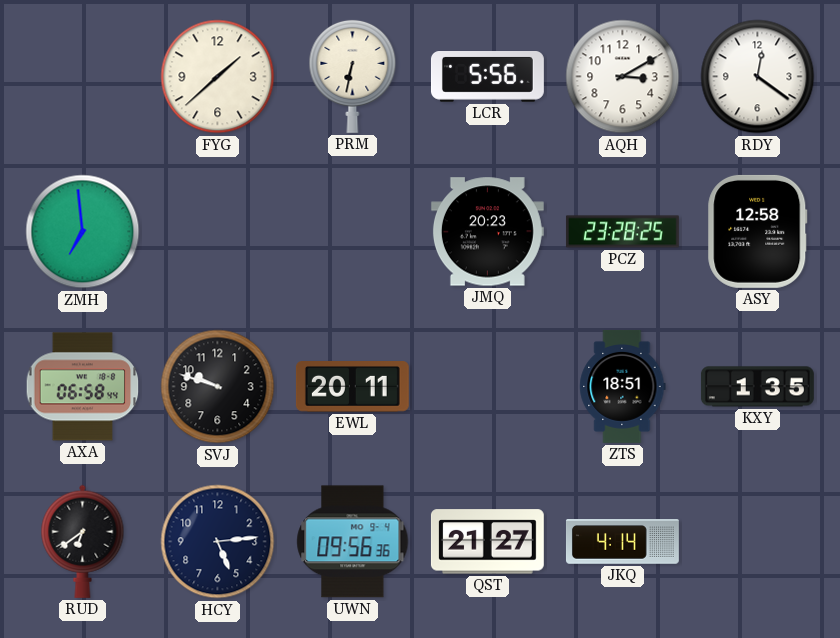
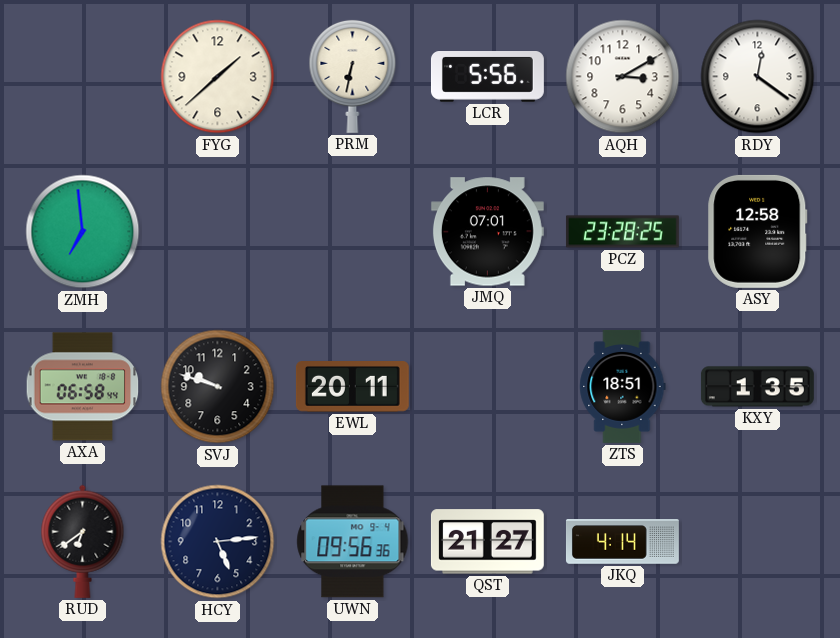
JMQ: 20:23 -> 07:01 (487, 232)
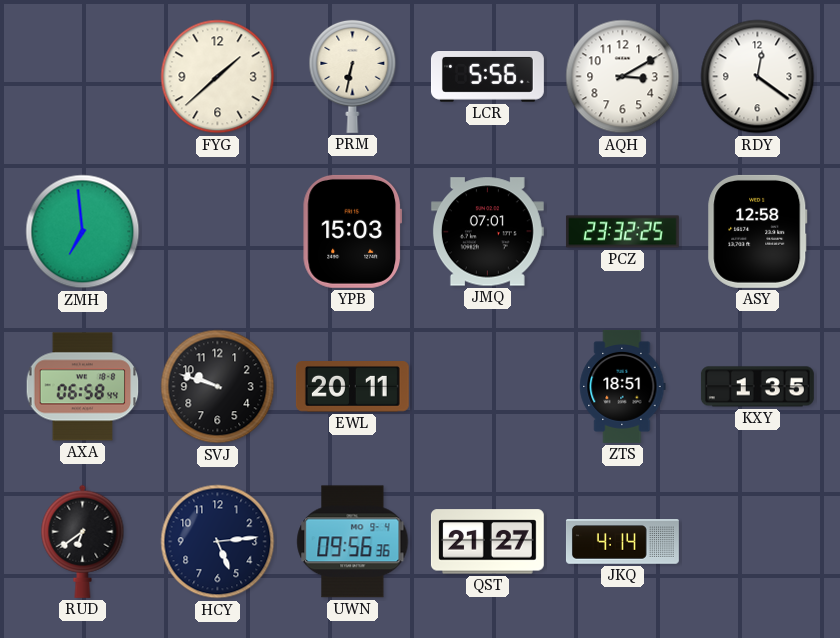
YPB: none -> 15:03 (352, 231)
PCZ: 23:28 -> 23:32 (622, 232)
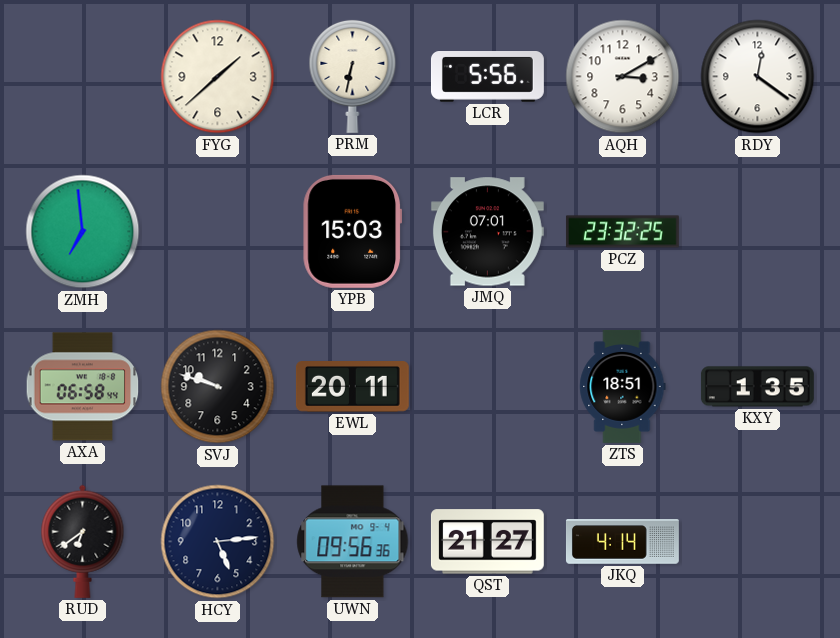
ASY: 12:58 -> none (758, 231)
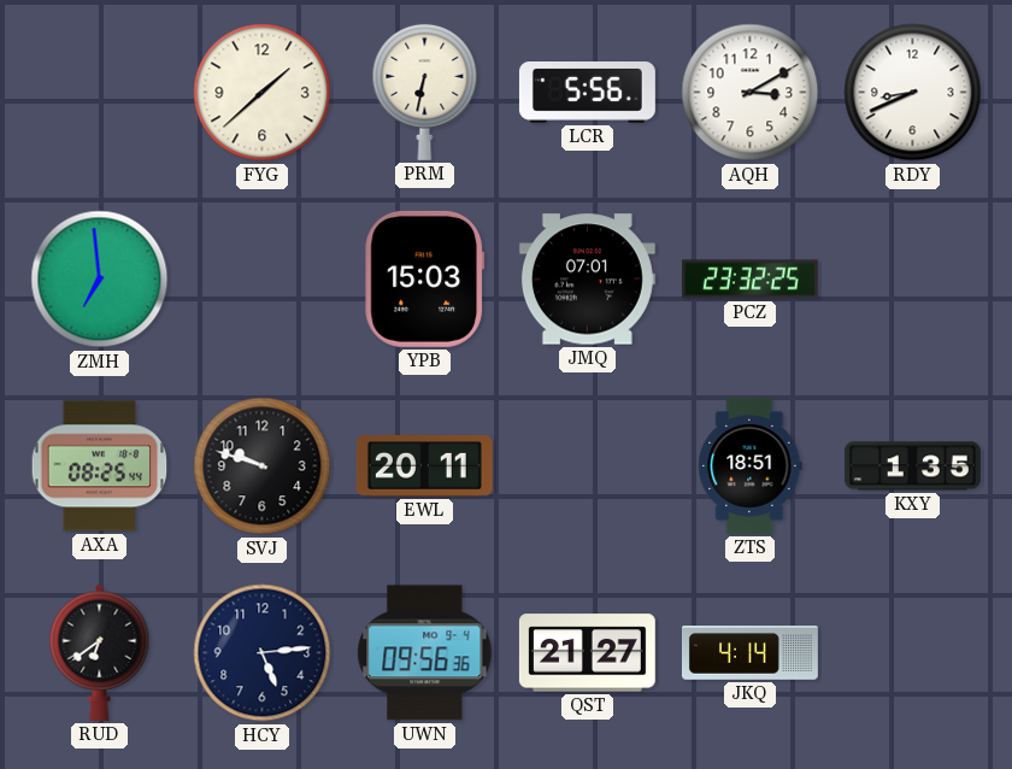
RDY: 12:21 -> 8:41 (913, 93)
AXA: 06:58 -> 08:25 (100, 466)
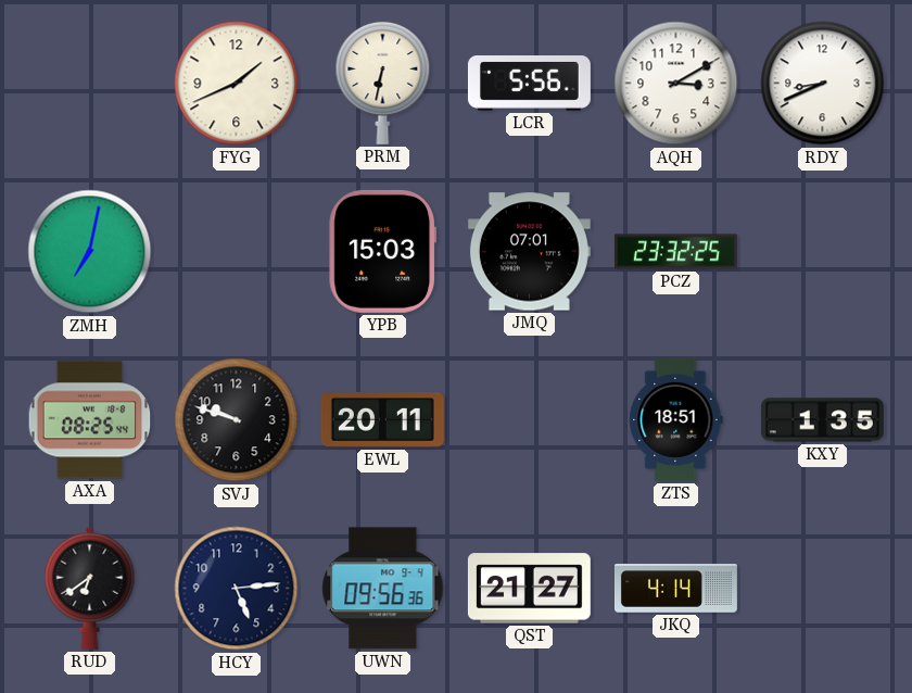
FYG: 1:38 -> 1:41 (237, 84)
ZMH: 6:59 -> 7:02 (90, 252)
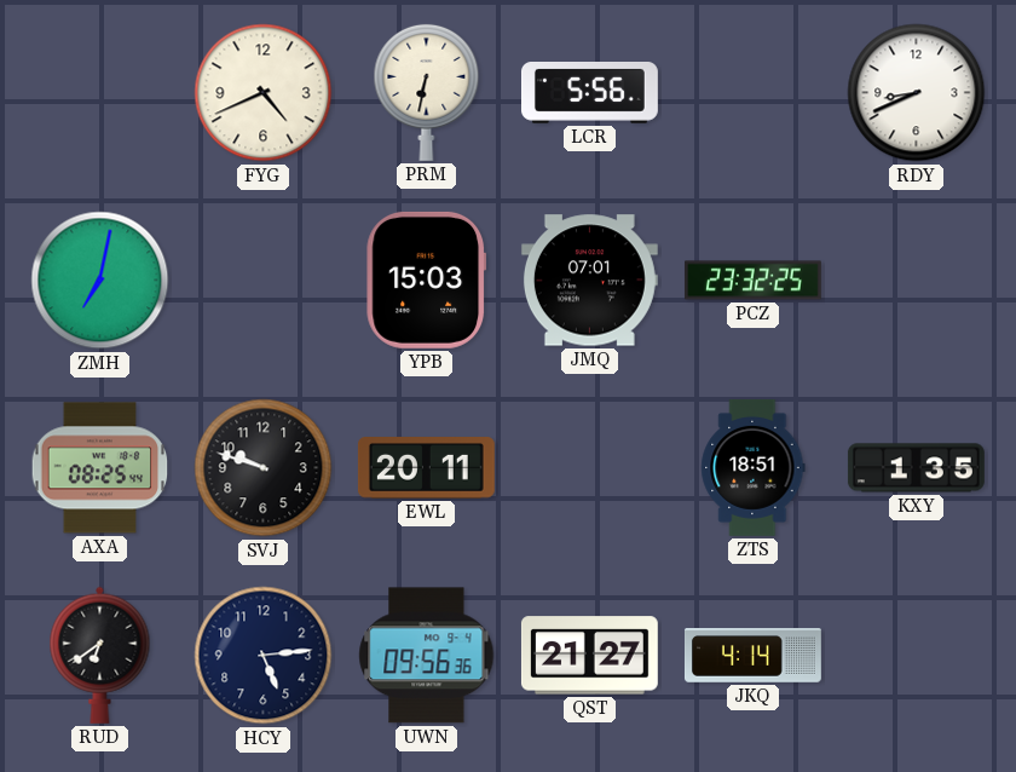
FYG: 1:41 -> 4:41 (264, 93)
AQH: 3:10 -> none (676, 84)
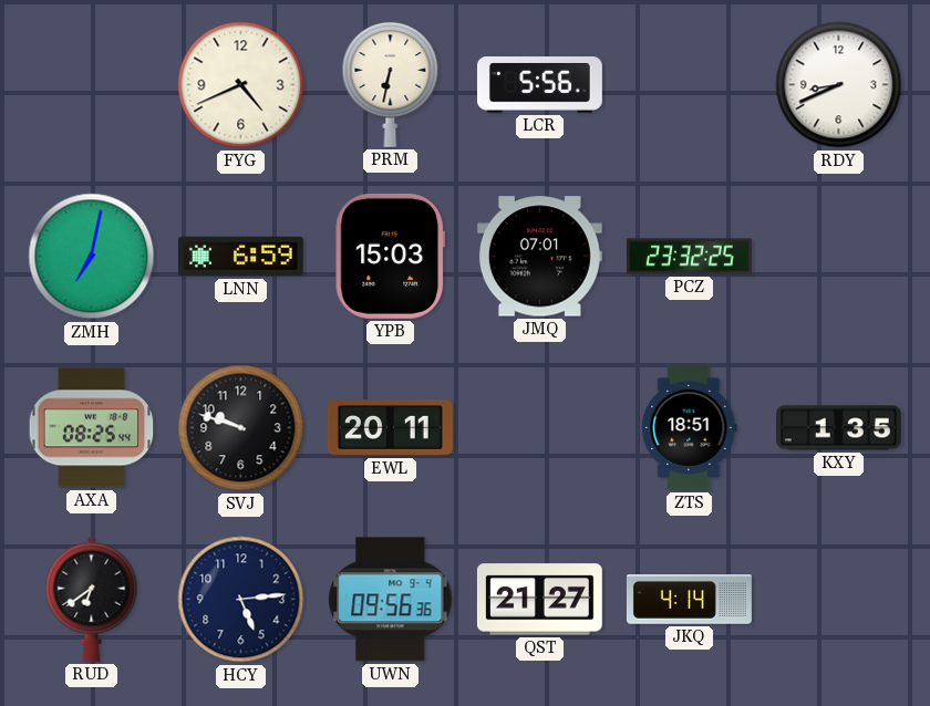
LNN: none -> 6:59 (240, 257)
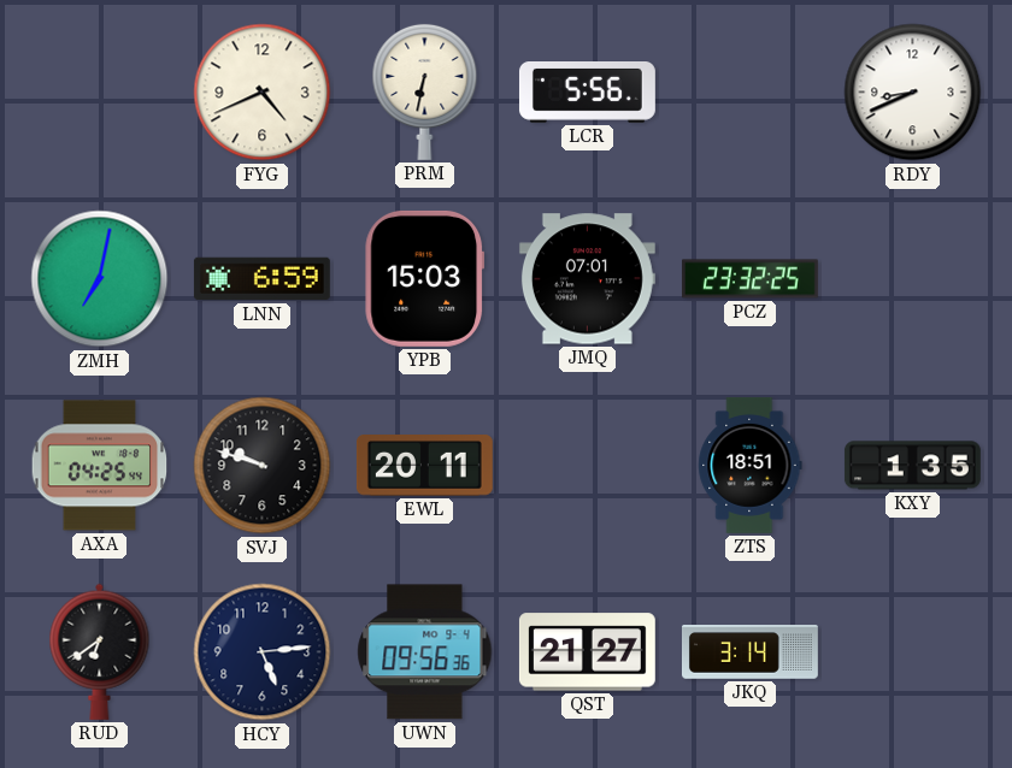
AXA: 08:25 -> 04:25 (100, 466)
JKQ: 4:14 -> 3:14 (749, 652)
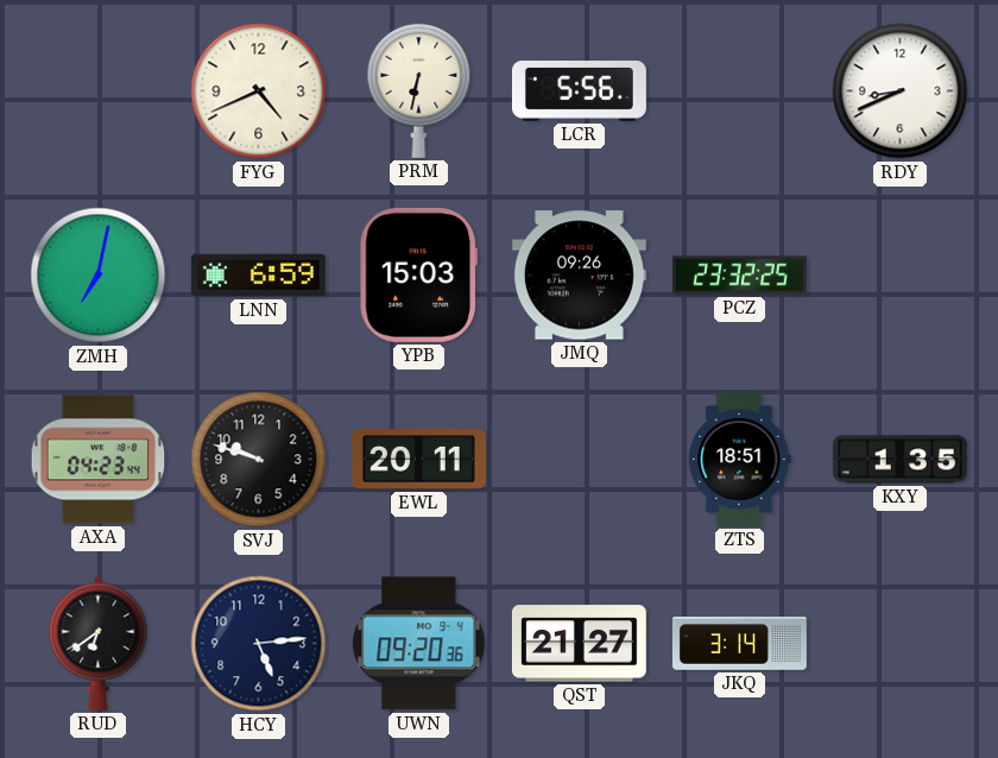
JMQ: 07:01 -> 09:26 (579, 276)
AXA: 04:25 -> 04:23 (99, 460)
UWN: 09:56 -> 09:20 (419, 644)
